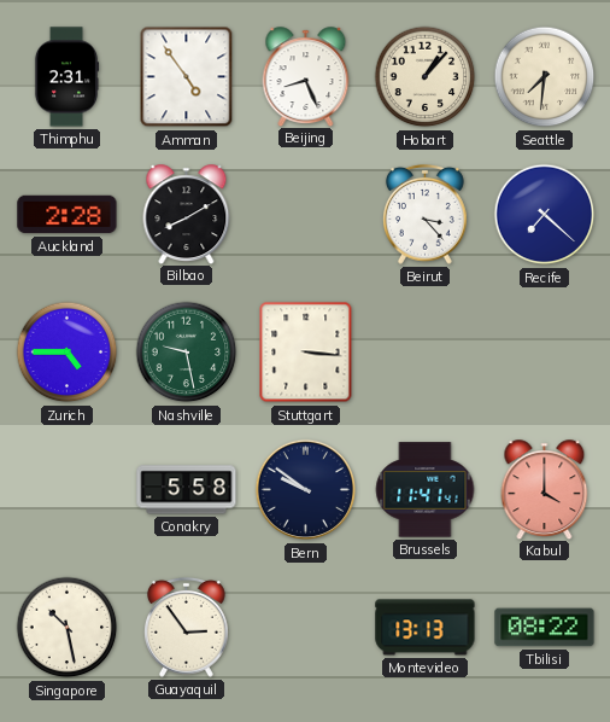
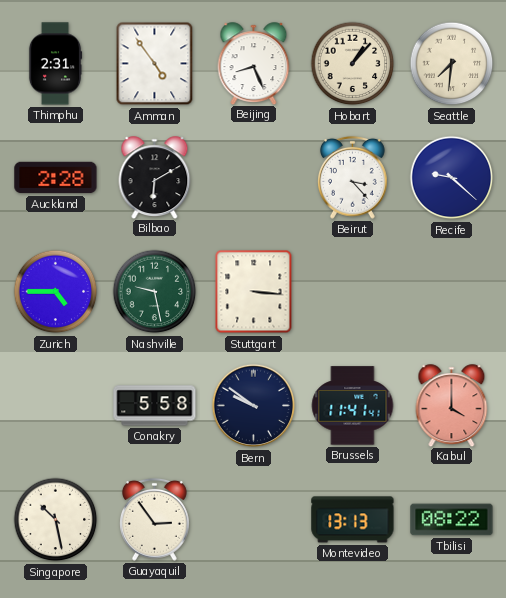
Bilbao: 8:10 -> 6:10 (155, 177)
Recife: 7:22 -> 9:22 (452, 178)
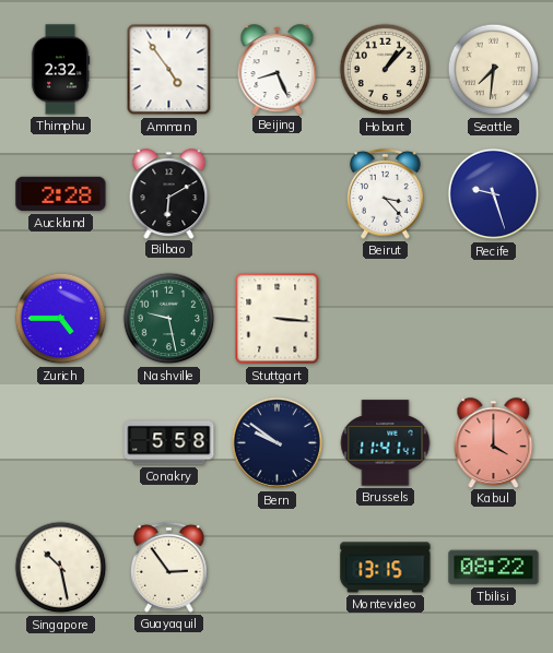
Thimphu: 2:31 -> 2:32 (60, 70)
Recife: 9:22 -> 9:27 (494, 194)
Montevideo: 13:13 -> 13:15 (386, 568)
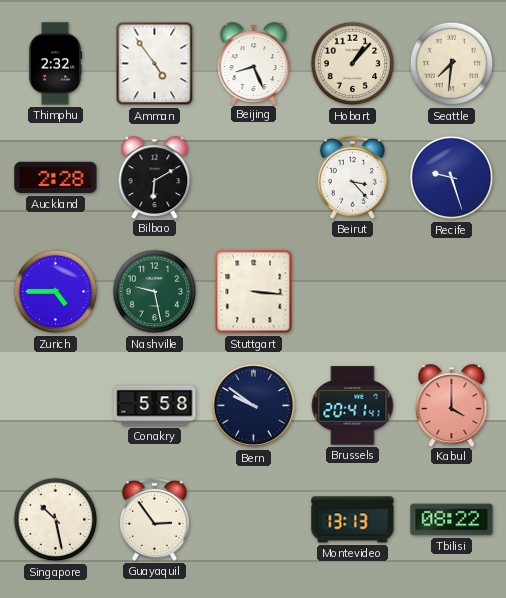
Brussels: 11:41 -> 20:41 (353, 406)
Montevideo: 13:15 -> 13:13 (353, 520)
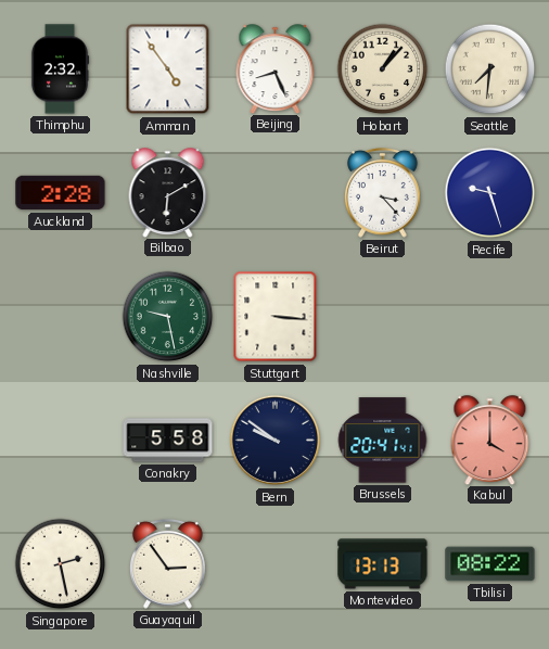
Zurich: 4:45 -> none (56, 292)
Singapore: 10:28 -> 2:28 (61, 564)
